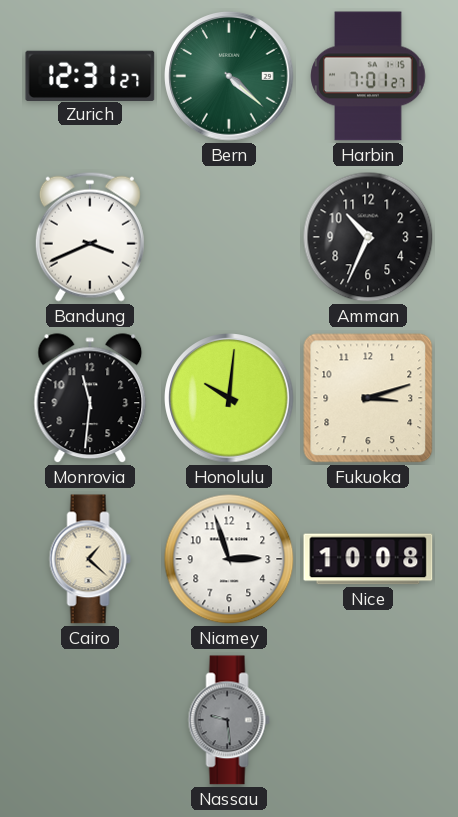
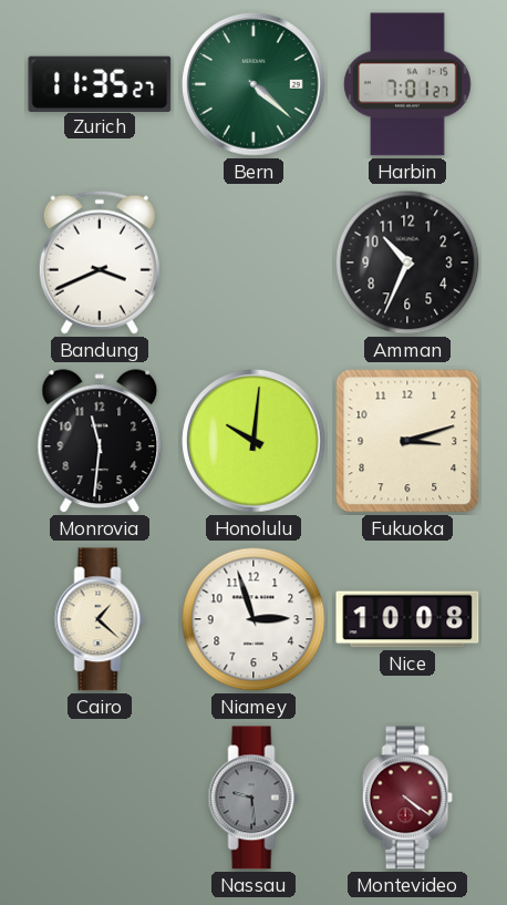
Zurich: 12:31 -> 11:35 (100, 83)
Montevideo: none -> 4:21 (407, 798)
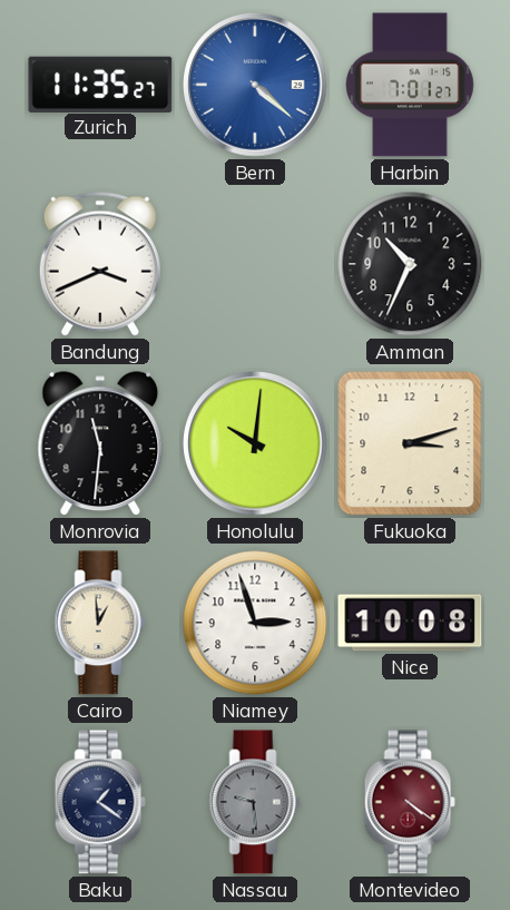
Bern dial: green -> blue (255, 85)
Cairo: 1:22 -> 12:59 (100, 623)
Baku: none -> 1:21 (100, 802)
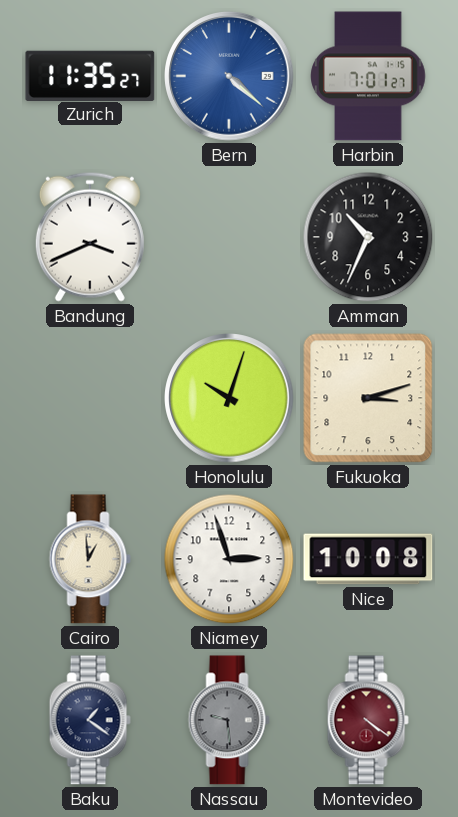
Monrovia: 11:31 -> none (100, 444)
Honolulu: 10:01 -> 10:03 (229, 398)
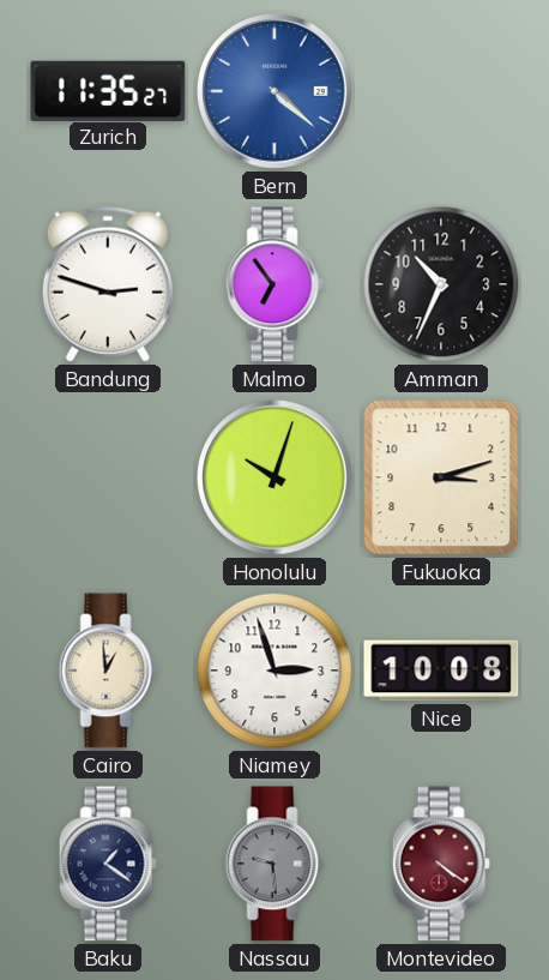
Harbin: 7:01 -> none (368, 76)
Bandung: 3:41 -> 2:48 (108, 284)
Malmo: none -> 6:54 (274, 284)
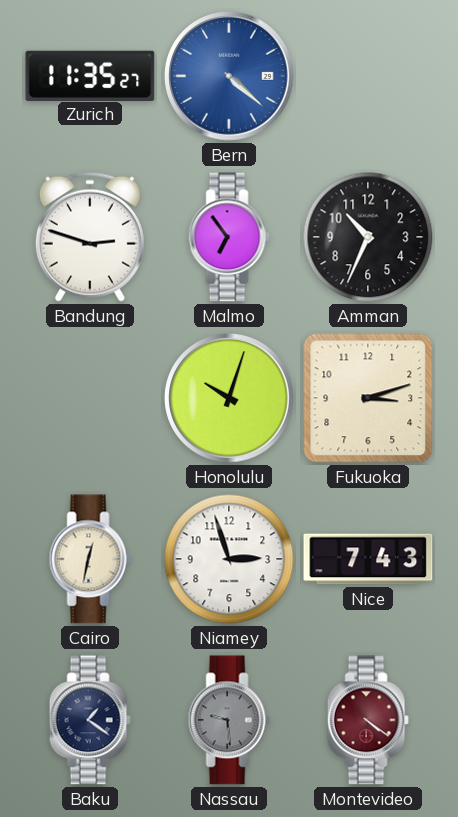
Cairo: 12:59 -> 12:32 (90, 559)
Nice: 10:08 -> 7:43 (368, 559)
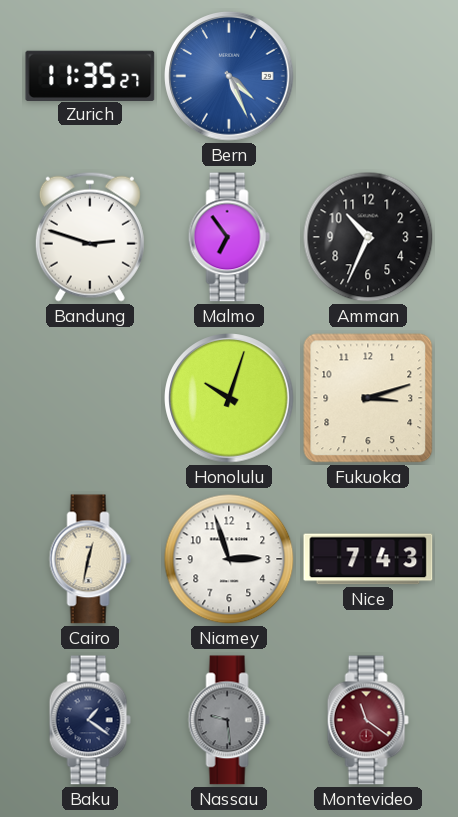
Bern: 4:22 -> 4:26 (229, 76)
Montevideo: 4:21 -> 11:21 (368, 720)
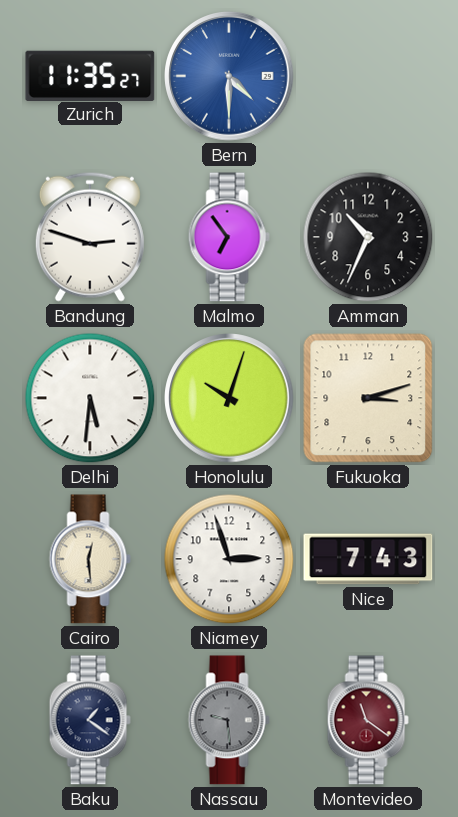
Bern: 4:26 -> 4:30 (229, 76)
Delhi: none -> 5:31 (90, 398)
Cairo: 12:32 -> 12:29 (90, 559)
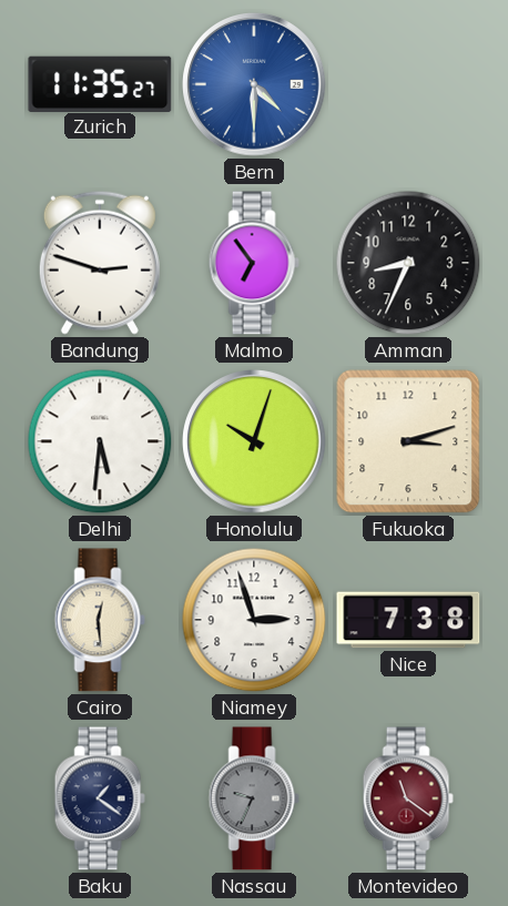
Amman: 10:34 -> 8:34 (408, 263)
Nice: 7:43 -> 7:38 (408, 620)
Nassau: 9:29 -> 9:34 (254, 798)
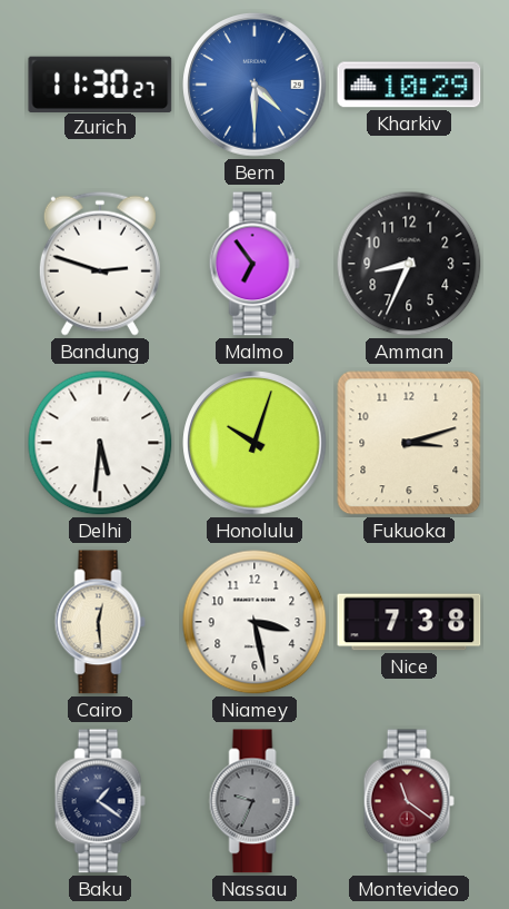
Zurich: 11:35 -> 11:30 (100, 83)
Kharkiv: none -> 10:29 (409, 85)
Niamey: 2:57 -> 3:28 (255, 622)
